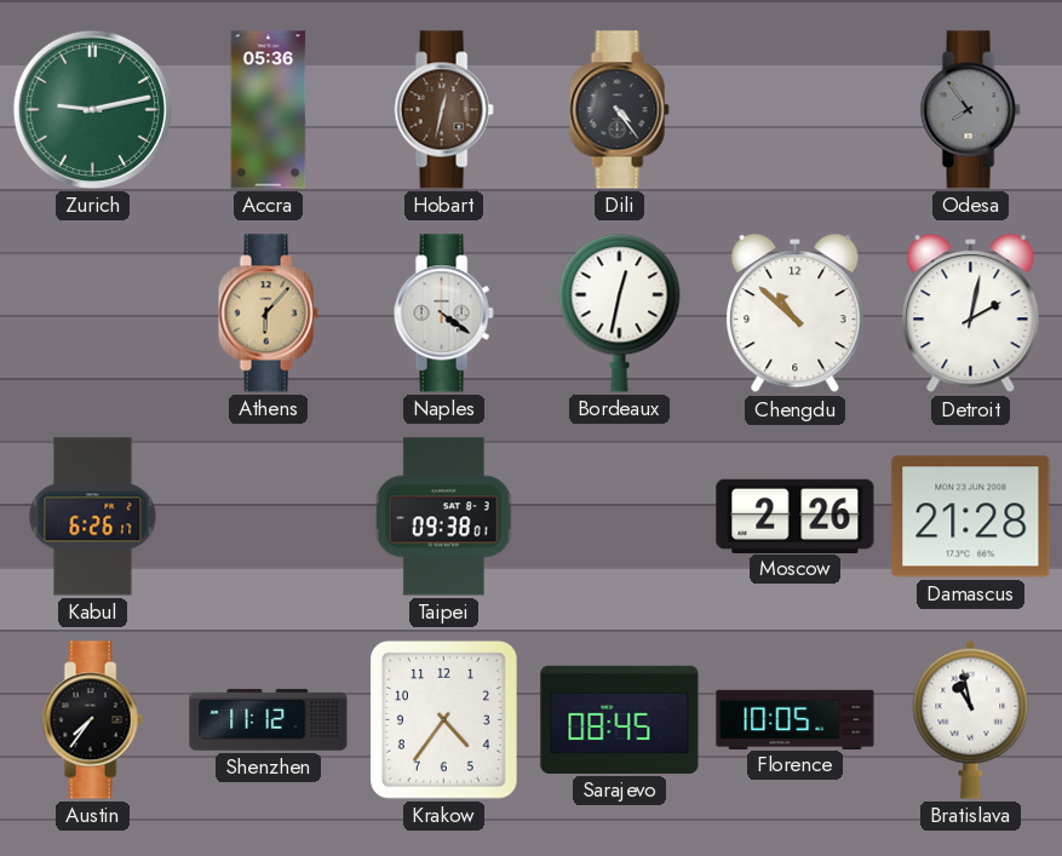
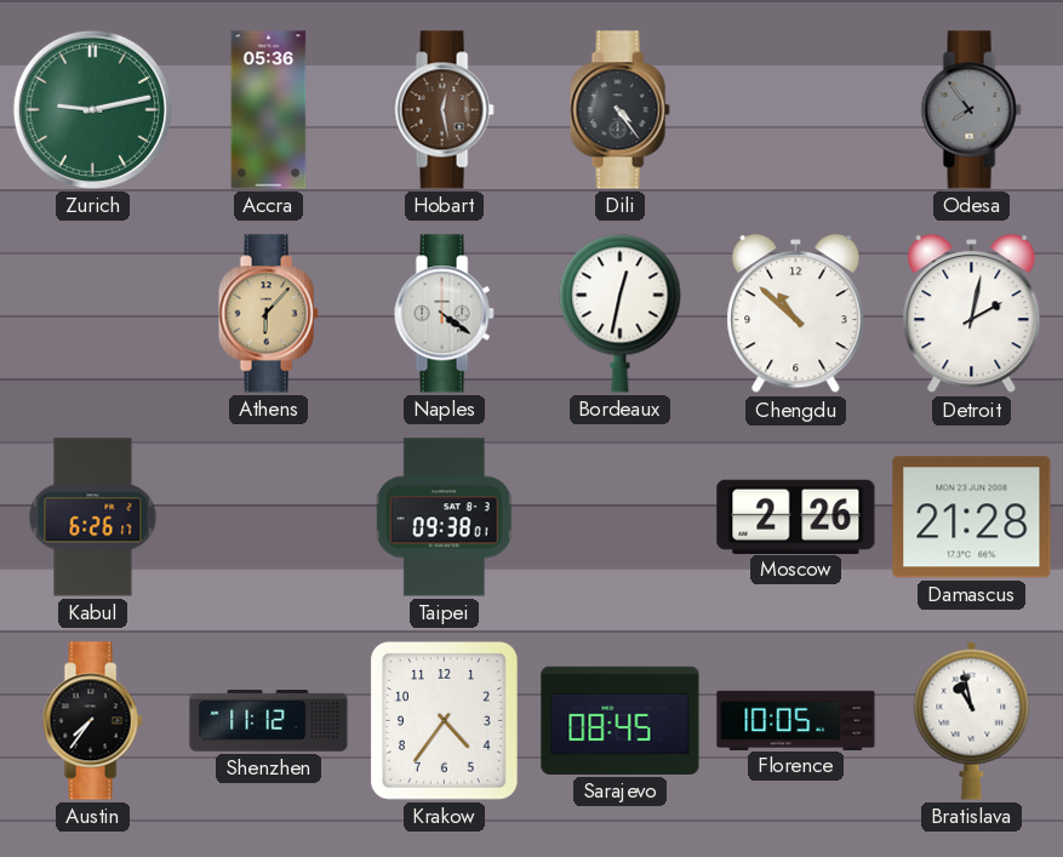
Hobart: 12:32 -> 12:28 (444, 110)
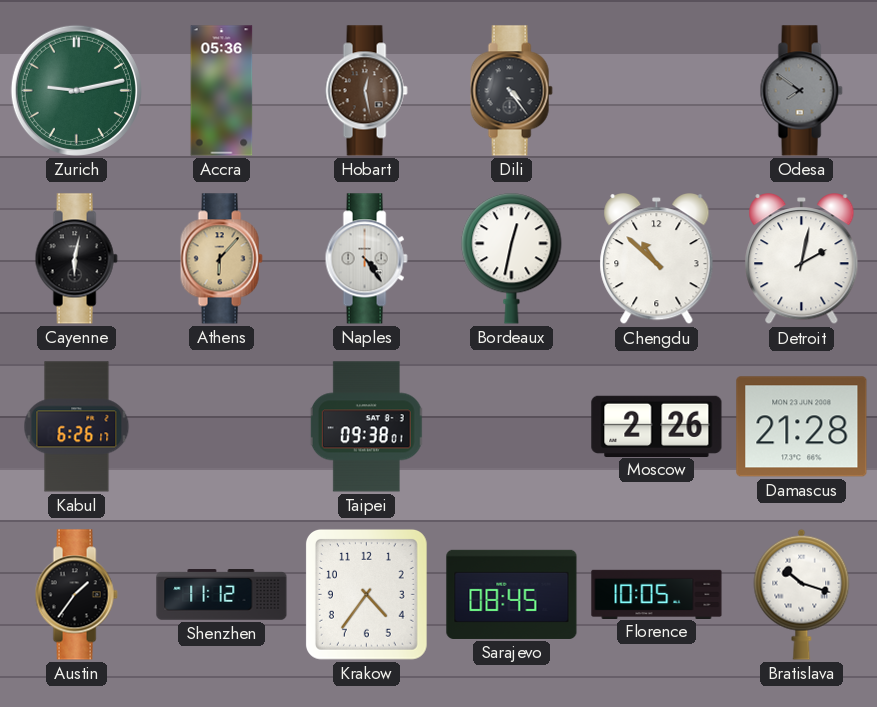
Odesa: 7:54 -> 7:51 (801, 91)
Cayenne: none -> 6:02 (76, 259)
Naples: 4:21 -> 4:24 (366, 259)
Austin: 7:36 -> 1:36 (76, 595)
Bratislava: 10:58 -> 10:18 (802, 594)
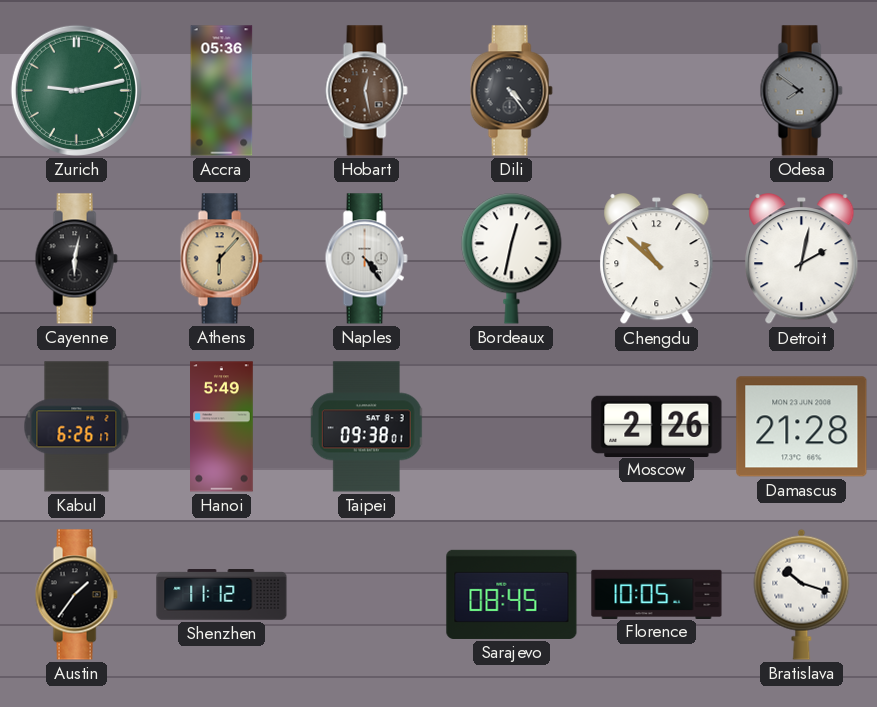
Hanoi: none -> 5:49 (222, 427)
Krakow: 4:36 -> none (366, 594)
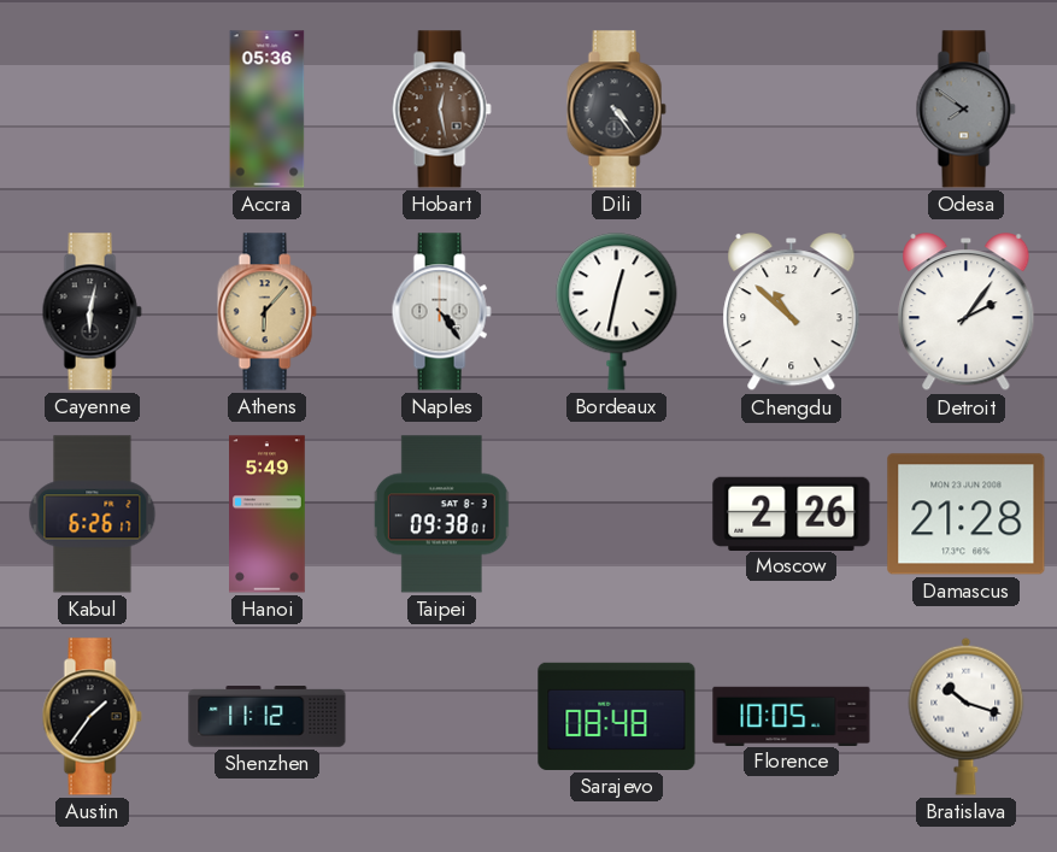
Zurich: 9:13 -> none (76, 90)
Detroit: 2:02 -> 2:06 (967, 313)
Sarajevo: 08:45 -> 08:48 (617, 716)
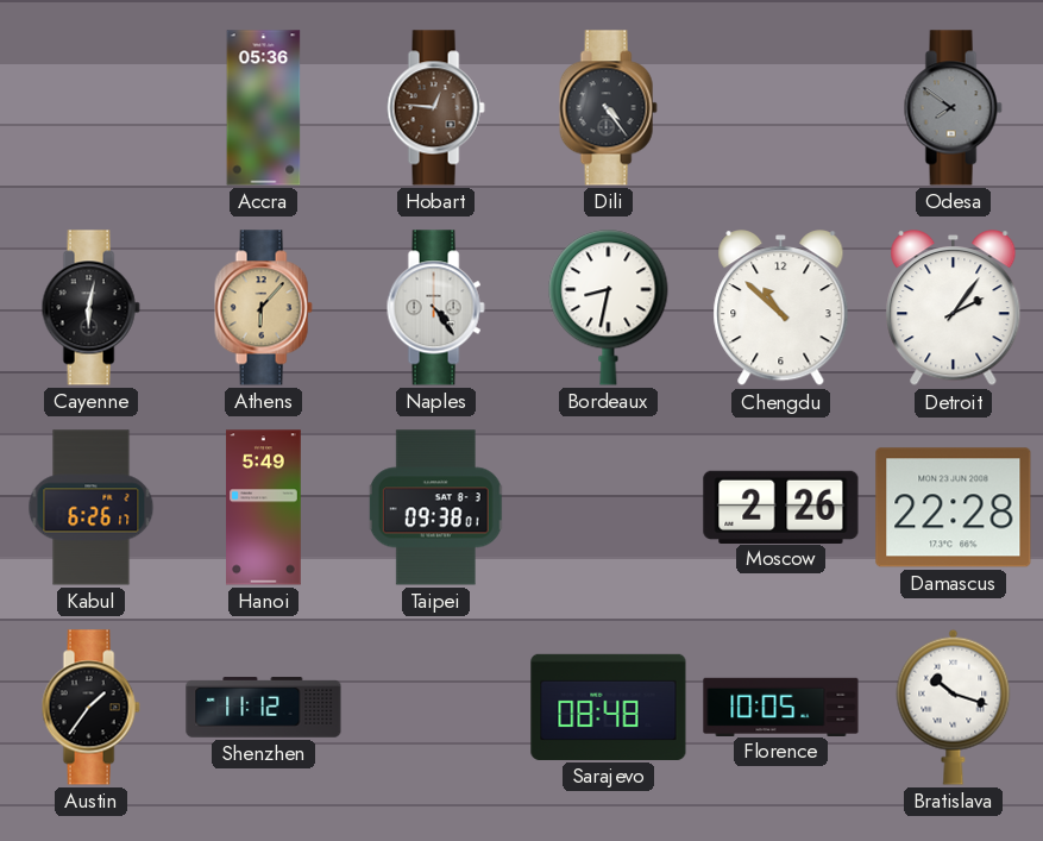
Hobart: 12:28 -> 12:46 (435, 108)
Bordeaux: 12:32 -> 8:32 (609, 308)
Damascus: 21:28 -> 22:28 (954, 508)
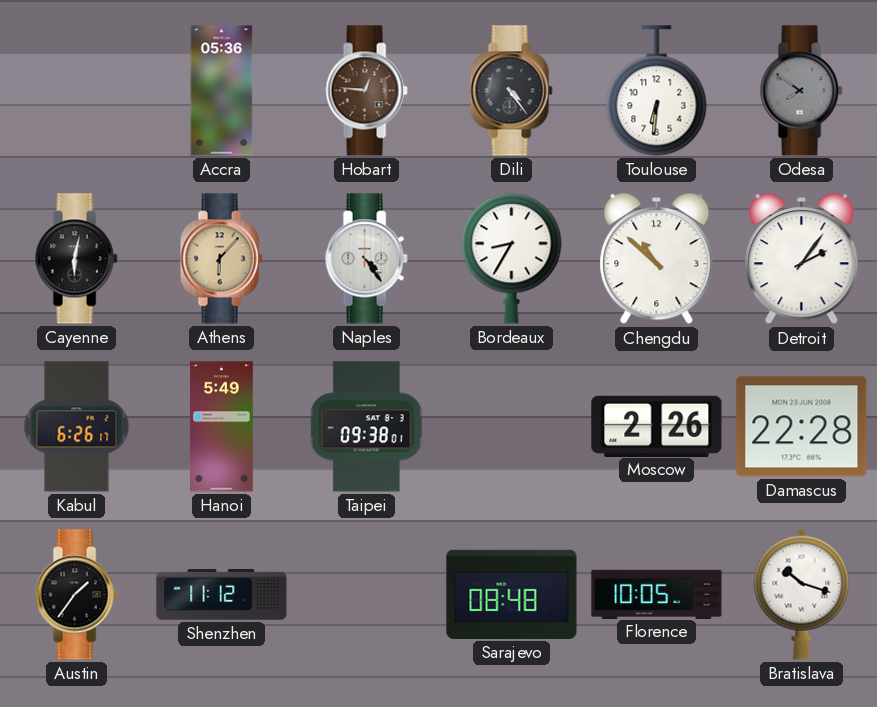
Toulouse: none -> 6:31 (657, 91)
Bordeaux: 8:32 -> 8:35 (512, 259)
